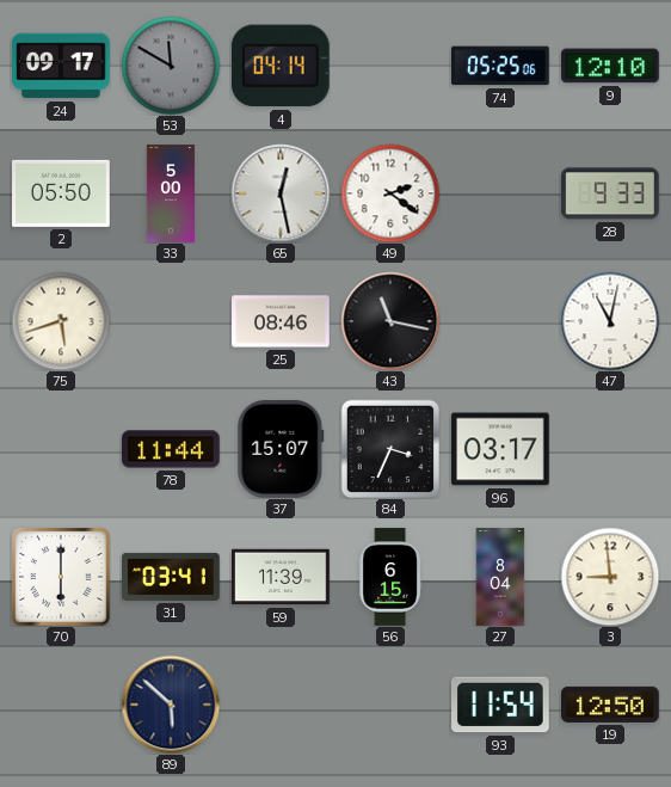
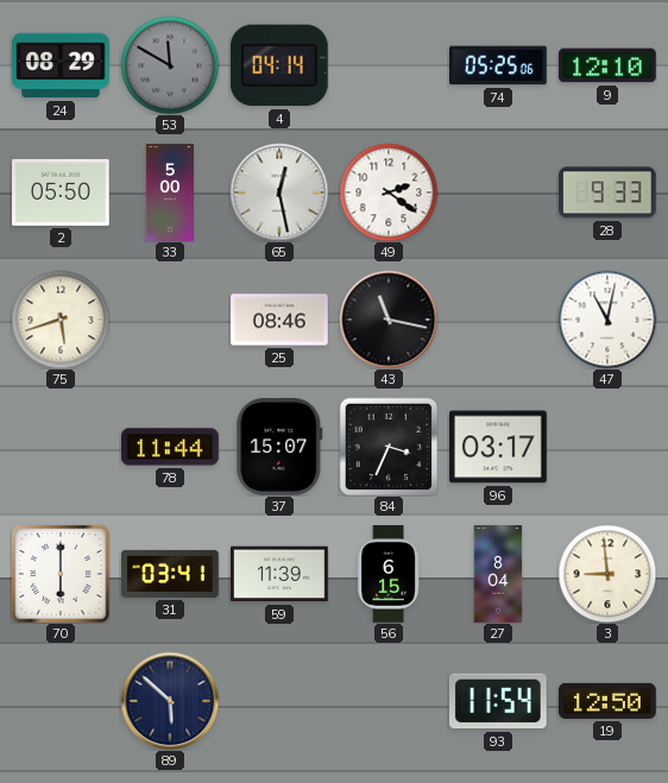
24: 09:17 -> 08:29 (62, 65)
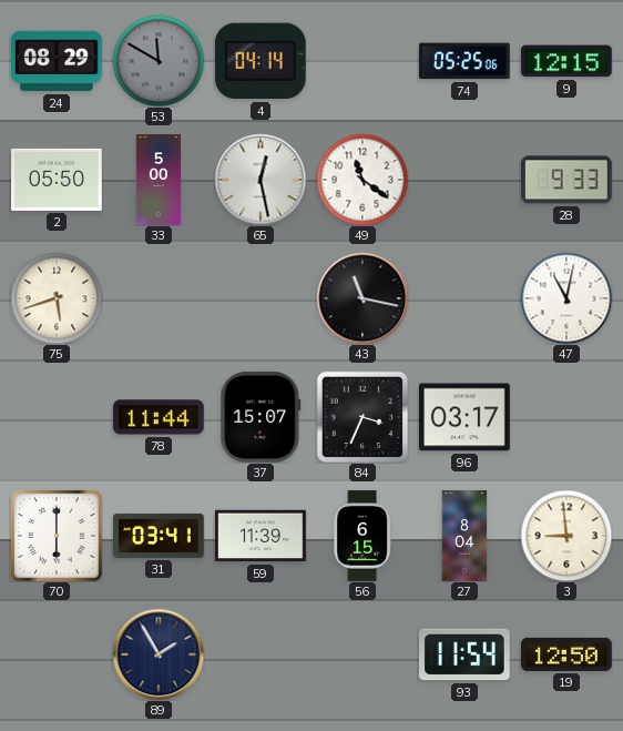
9: 12:10 -> 12:15 (568, 61)
49: 2:21 -> 11:21 (362, 180)
25: 08:46 -> none (279, 320)
89: 5:52 -> 1:55 (159, 654)
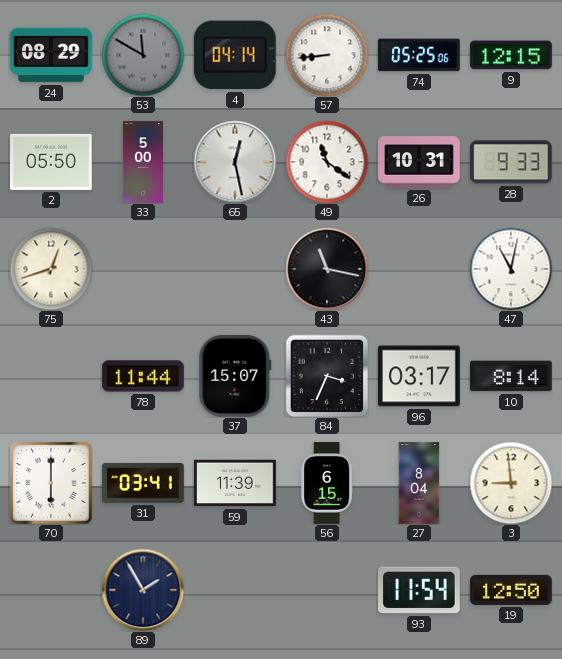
57: none -> 8:44 (327, 55)
26: none -> 10:31 (419, 162)
75: 5:42 -> 12:42 (51, 269)
10: none -> 8:14 (511, 376)
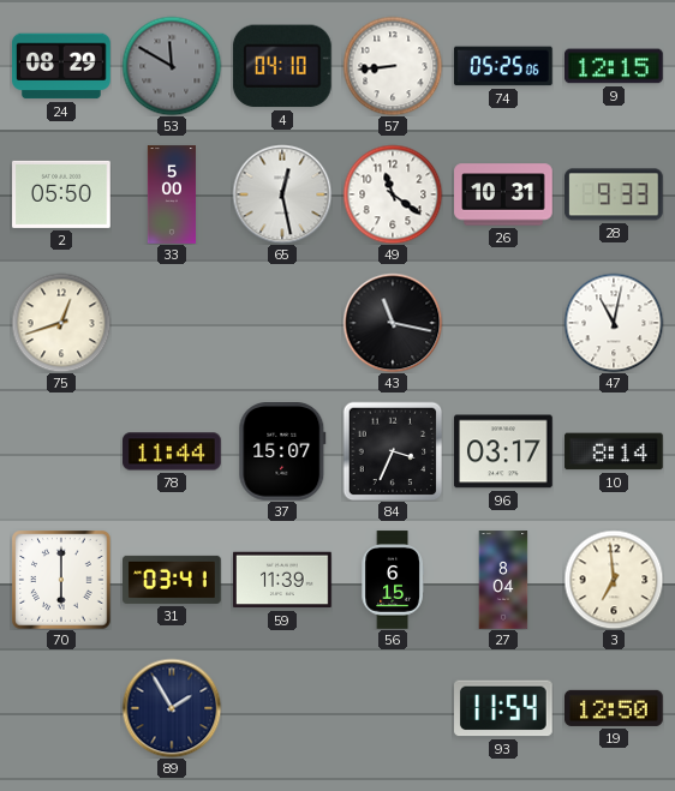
4: 04:14 -> 04:10 (282, 66)
3: 8:59 -> 6:59 (614, 580)
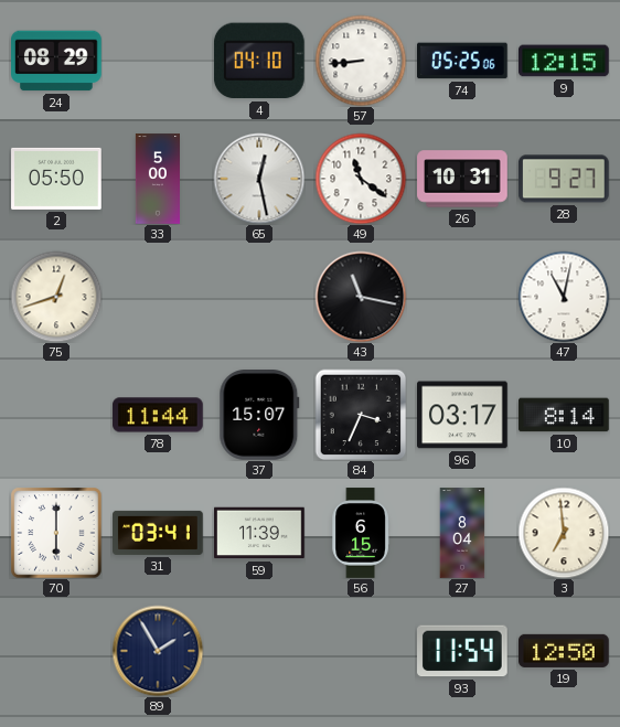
53: 11:50 -> none (172, 66)
28: 9:33 -> 9:27 (565, 179)
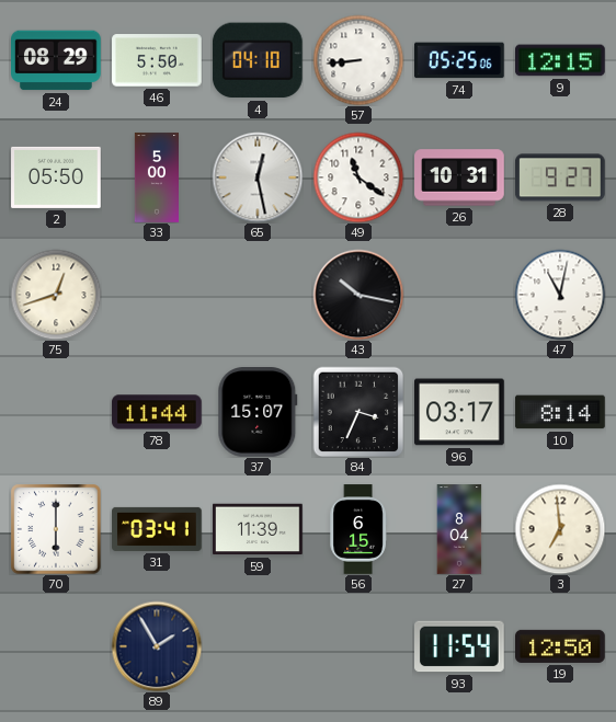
46: none -> 5:50 (157, 60)
43: 11:17 -> 10:17 (358, 295)
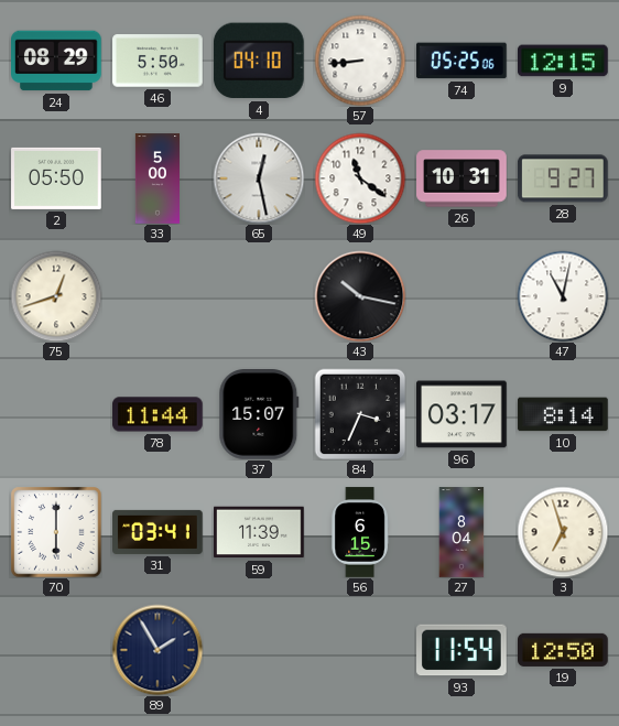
3: 6:59 -> 6:57 (563, 532)
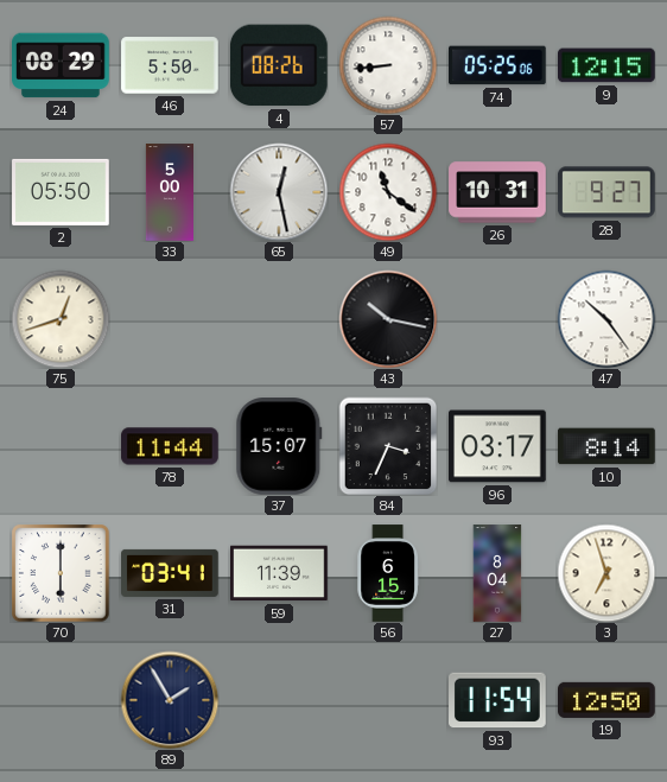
4: 04:10 -> 08:26 (279, 65)
47: 11:02 -> 10:24 (606, 319)
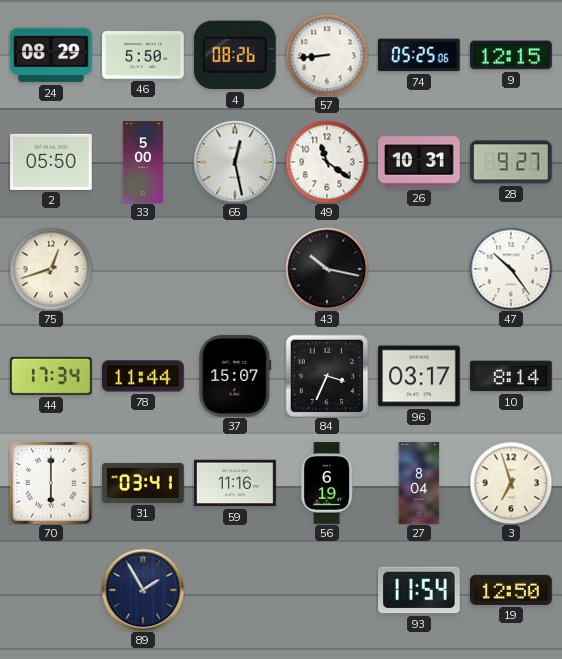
44: none -> 17:34 (51, 376)
59: 11:39 -> 11:16 (235, 483)
56: 6:15 -> 6:19 (327, 483)
